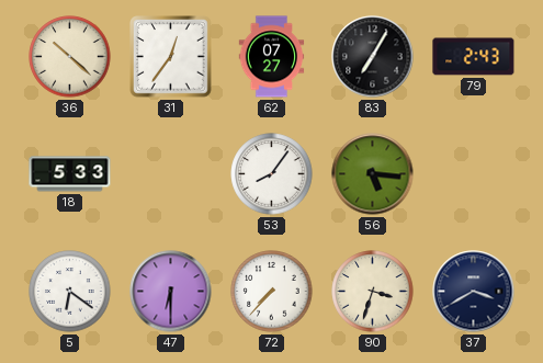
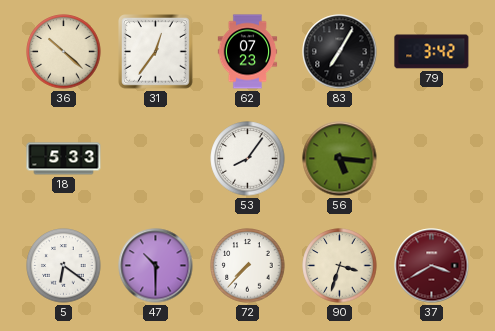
62: 07:27 -> 07:23 (248, 52)
79: 2:43 -> 3:42 (432, 52)
47: 6:30 -> 10:30 (156, 266)
37 dial: navy -> burgundy (432, 266)
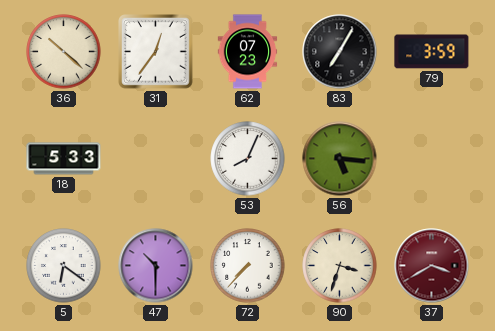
79: 3:42 -> 3:59 (432, 52)
53: 8:06 -> 8:04 (248, 159)
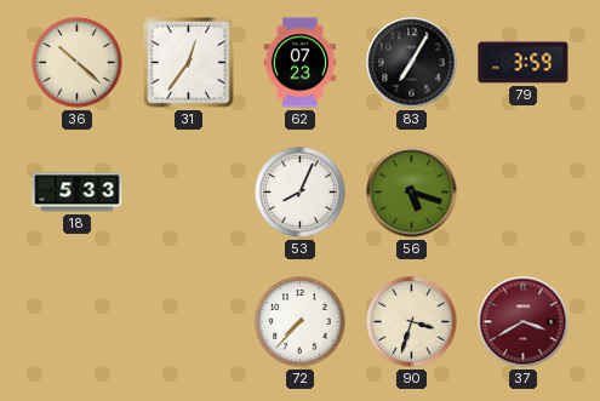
56: 5:16 -> 5:18 (412, 193)
5: 6:21 -> none (64, 266)
47: 10:30 -> none (156, 266)
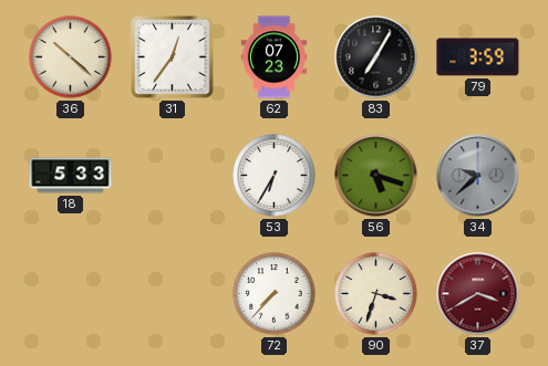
53: 8:04 -> 6:35 (275, 176)
34: none -> 9:38 (478, 176)
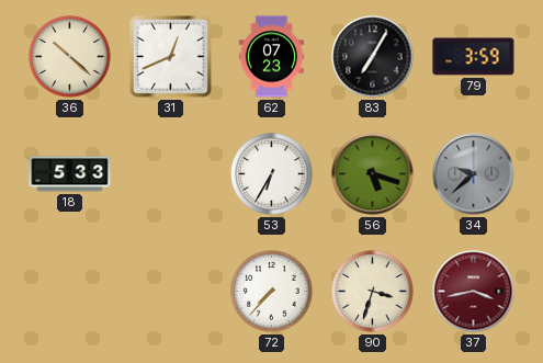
31: 12:36 -> 12:41 (171, 57)
37: 3:40 -> 3:43 (474, 292)
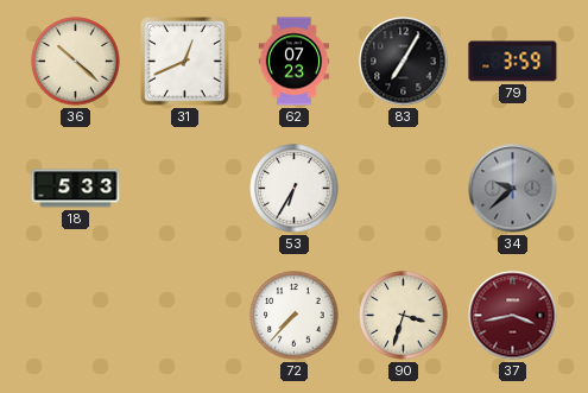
56: 5:18 -> none (373, 174)
